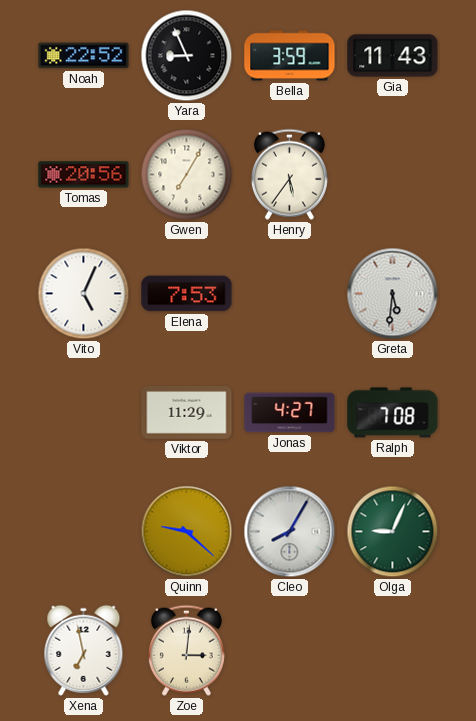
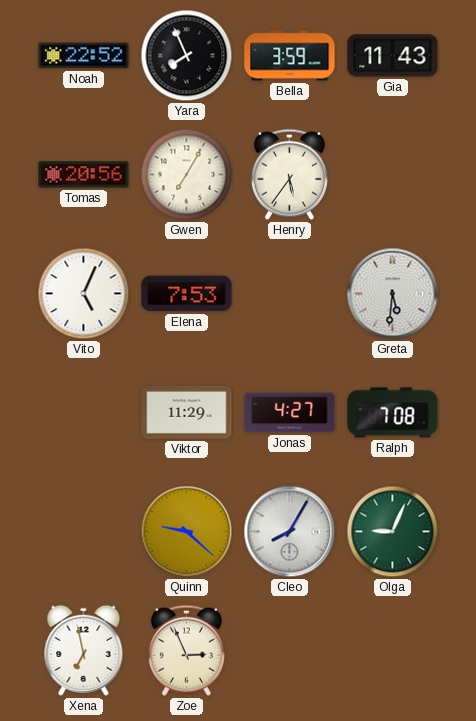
Yara: 8:56 -> 7:56 (187, 56)
Zoe: 3:01 -> 2:56 (186, 650)
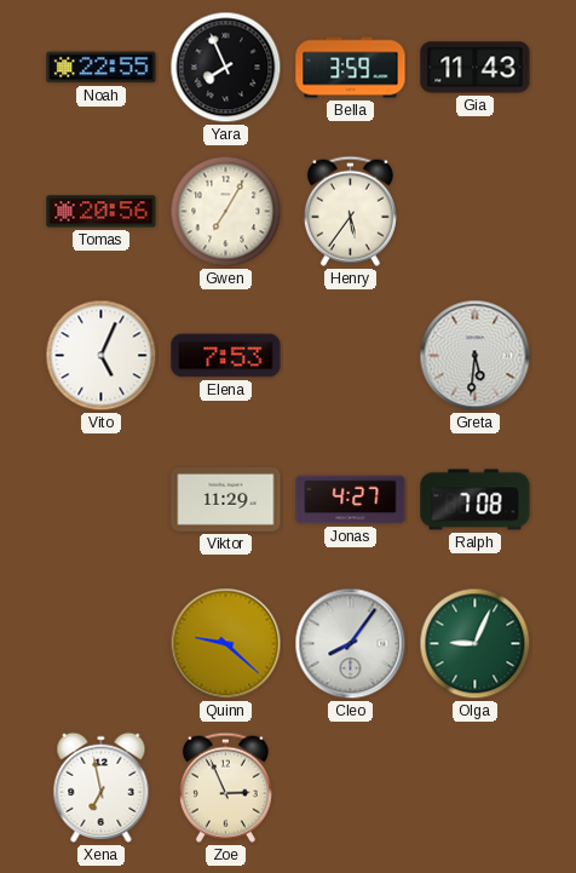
Noah: 22:52 -> 22:55 (102, 68)
Cleo: 8:05 -> 8:06 (351, 644)
